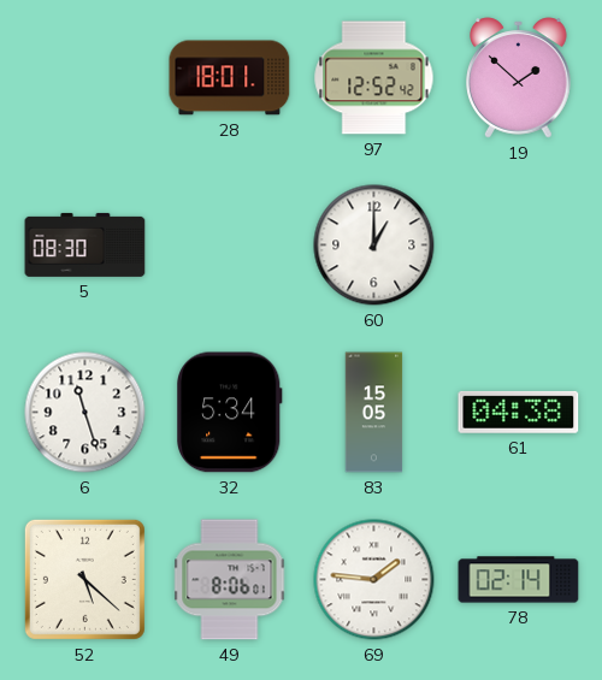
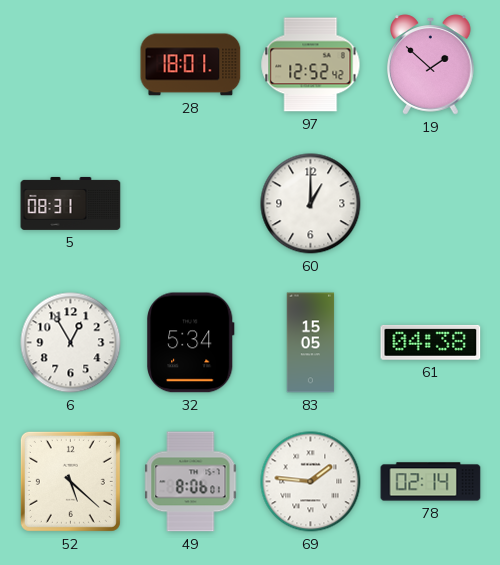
5: 08:30 -> 08:31 (71, 203)
6: 11:27 -> 12:55 (71, 343)
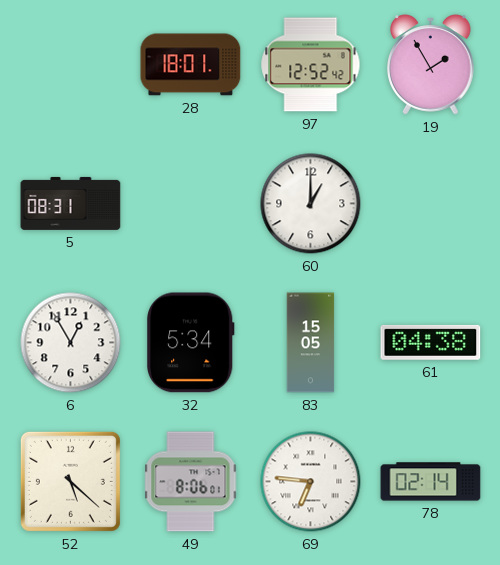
19: 1:52 -> 1:55 (431, 65)
69: 1:46 -> 6:46 (311, 482)
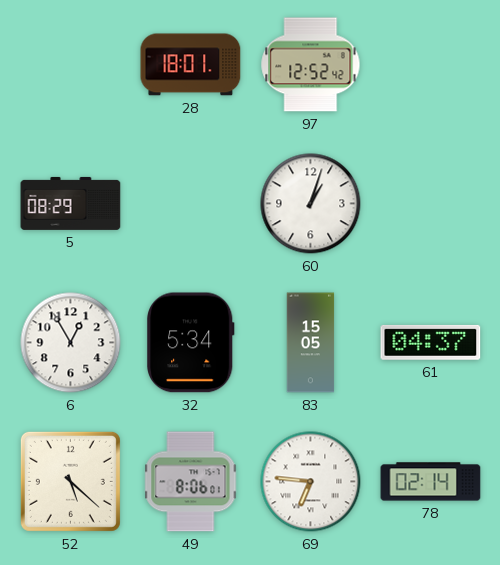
19: 1:55 -> none (431, 65)
5: 08:31 -> 08:29 (71, 203)
60: 1:00 -> 1:03 (311, 204)
61: 04:38 -> 04:37 (431, 342)
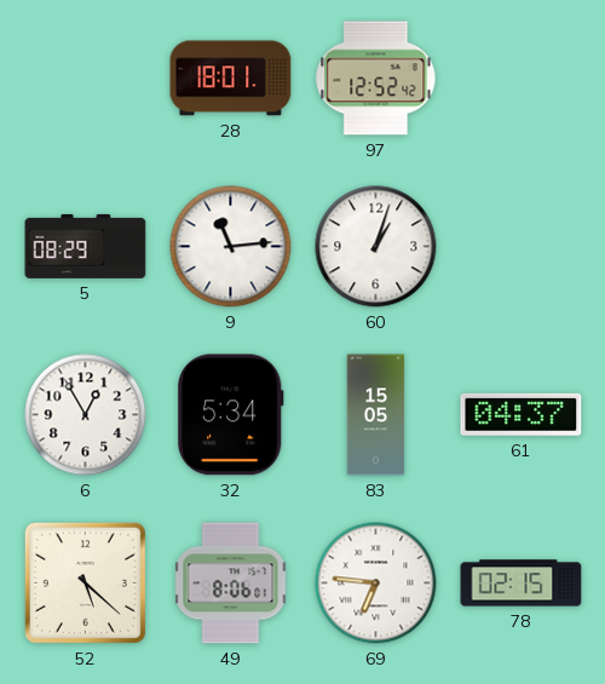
9: none -> 11:14 (231, 247)
78: 02:14 -> 02:15 (522, 584)
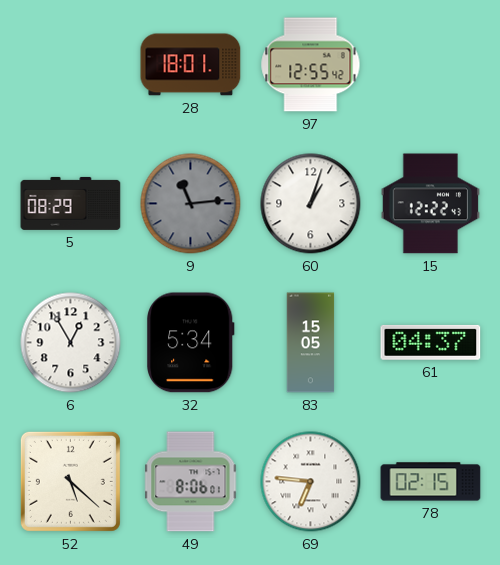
97: 12:52 -> 12:55 (311, 65)
9 dial: white -> grey (191, 204)
15: none -> 12:22 (430, 204)
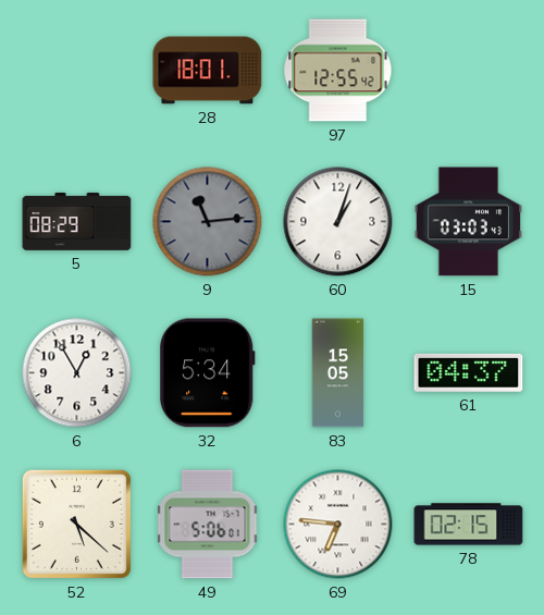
15: 12:22 -> 03:03 (468, 222)
49: 8:06 -> 5:06 (208, 525)
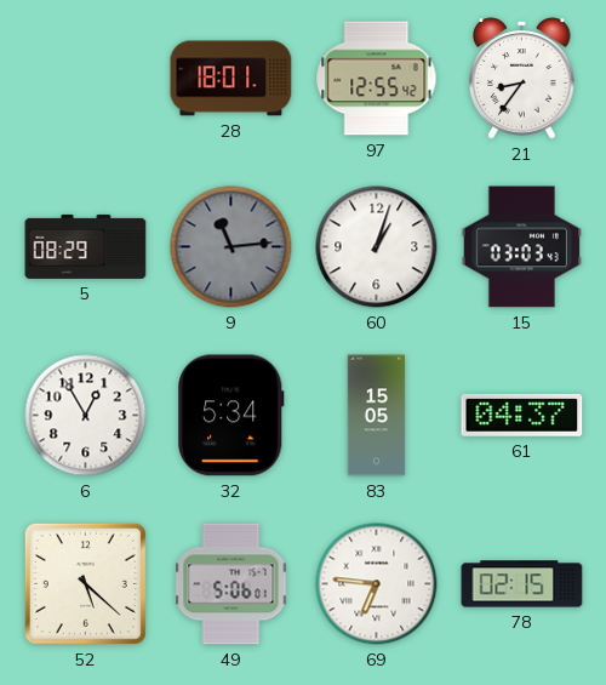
21: none -> 8:36 (522, 79)
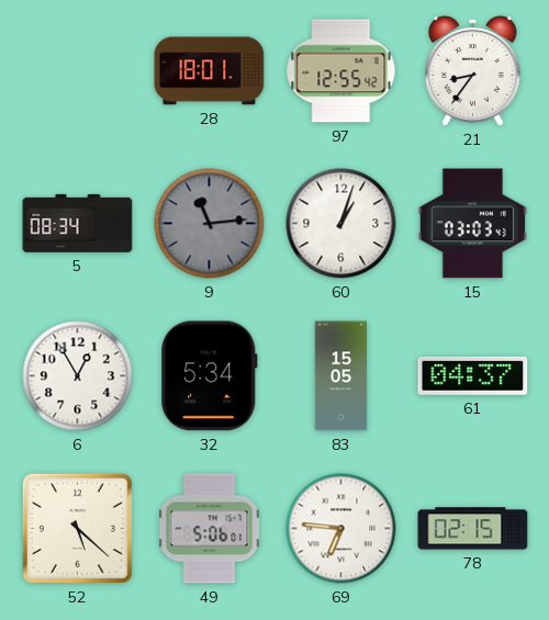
5: 08:29 -> 08:34 (78, 223)
